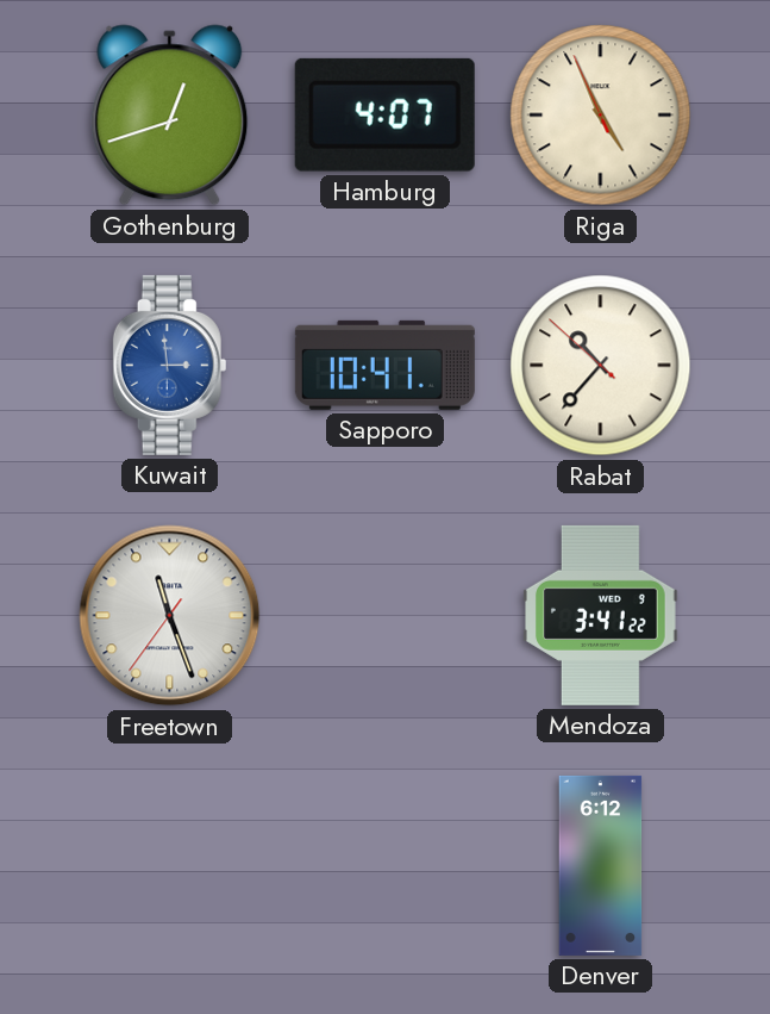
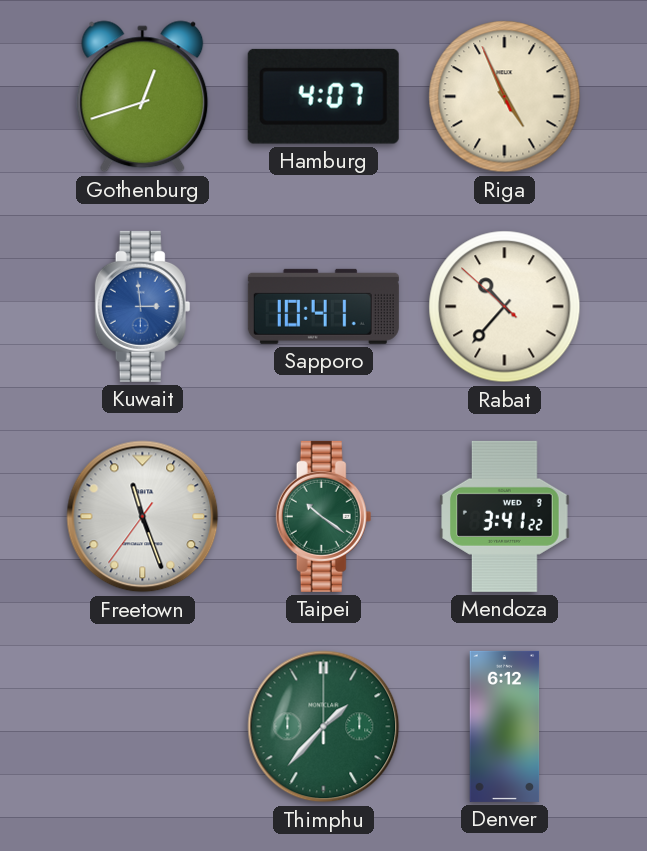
Taipei: none -> 10:21 (324, 516)
Thimphu: none -> 1:37 (324, 727)
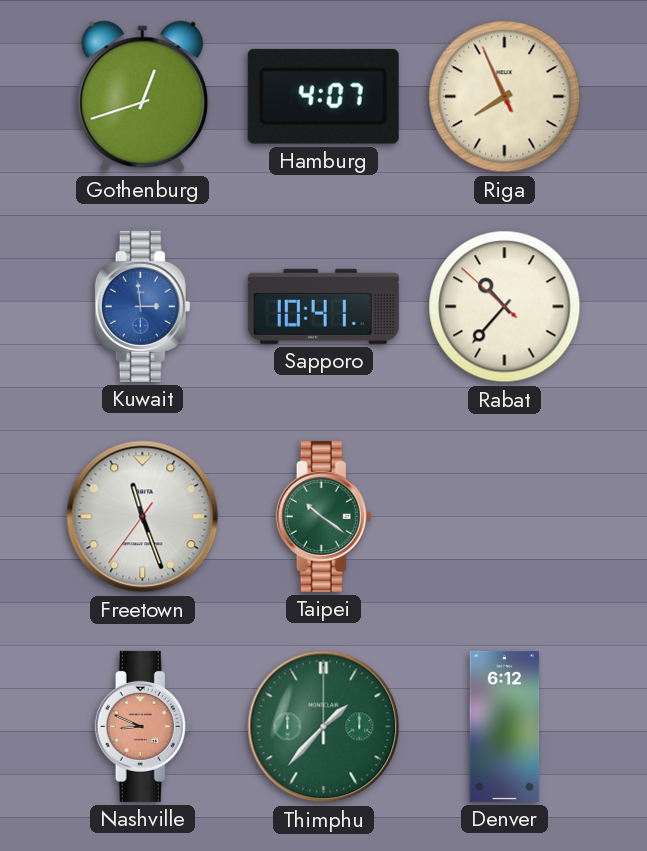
Riga: 4:55 -> 7:55 (505, 97)
Mendoza: 3:41 -> none (505, 516)
Nashville: none -> 8:49 (143, 726)
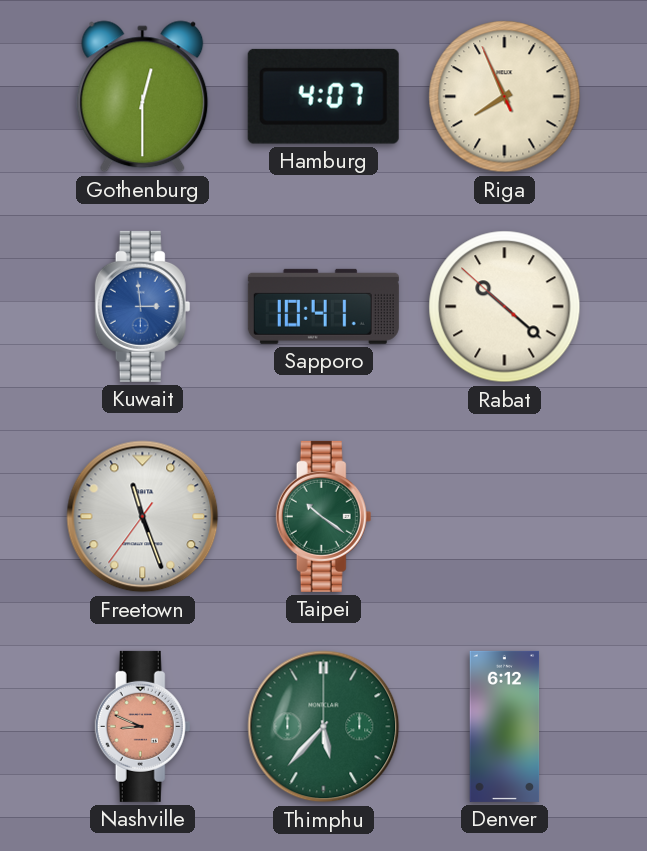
Gothenburg: 12:42 -> 12:30 (143, 97)
Rabat: 10:36 -> 10:21 (505, 307)
Thimphu: 1:37 -> 5:37 (324, 727)
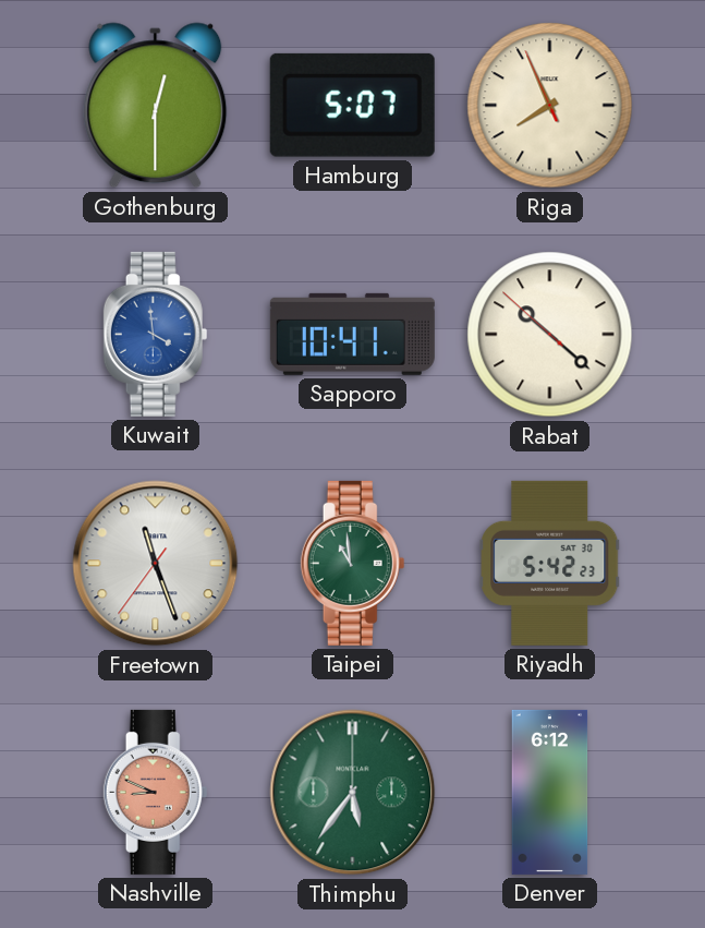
Hamburg: 4:07 -> 5:07 (352, 105)
Kuwait: 2:59 -> 3:59 (156, 334)
Taipei: 10:21 -> 10:59 (353, 563)
Riyadh: none -> 5:42 (550, 563)
Thimphu: 5:37 -> 5:36 (353, 793)
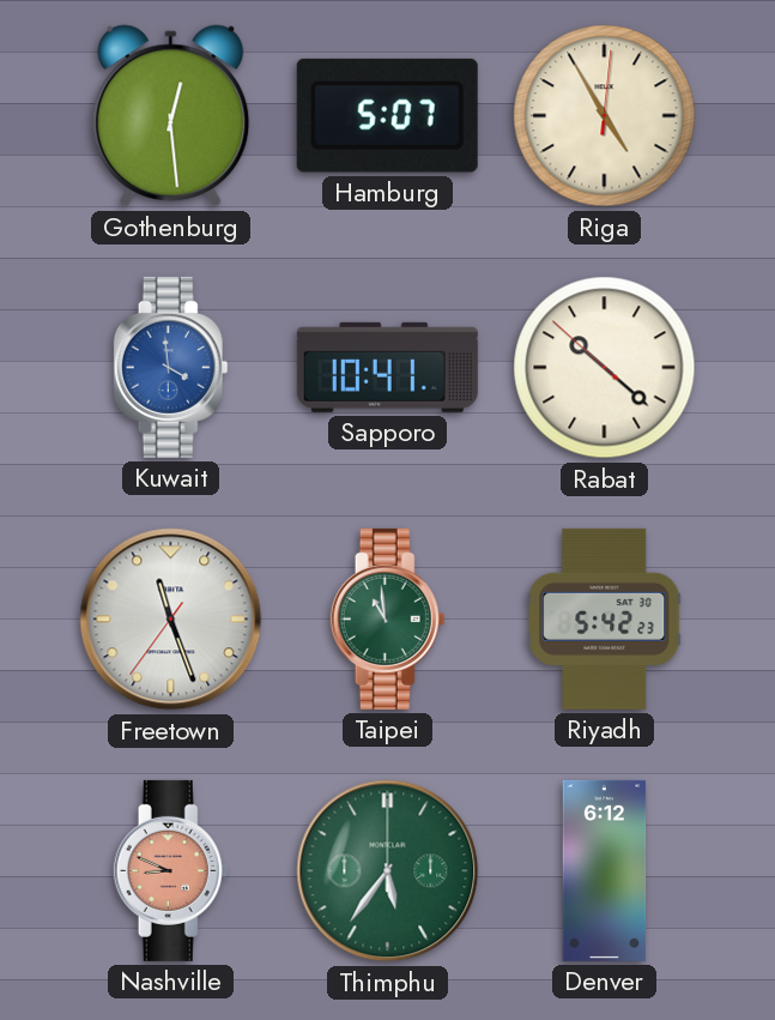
Gothenburg: 12:30 -> 12:29 (171, 116)
Riga: 7:55 -> 4:55 (605, 116)
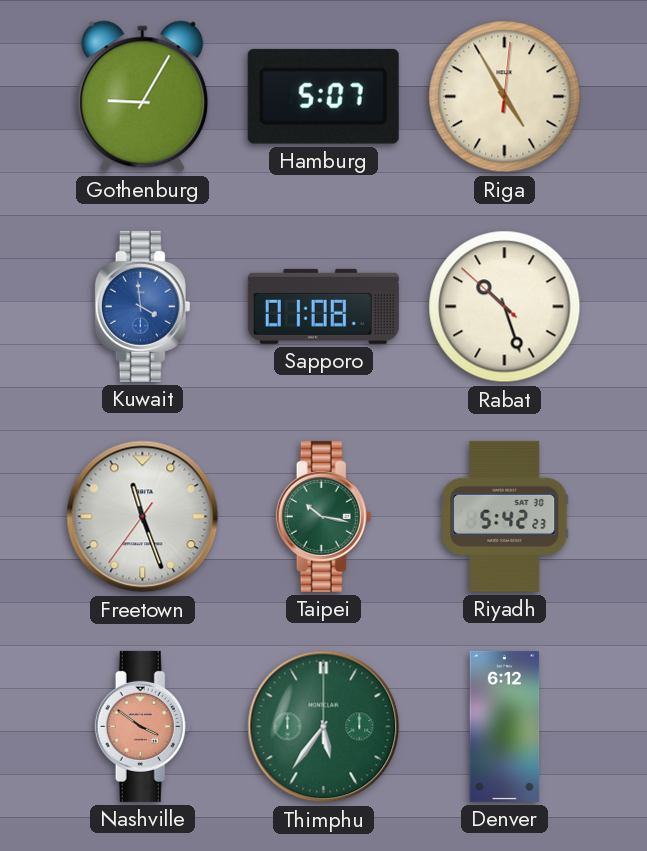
Gothenburg: 12:29 -> 9:05 (143, 97)
Sapporo: 10:41 -> 01:08 (323, 306)
Rabat: 10:21 -> 10:26 (505, 307)
Taipei: 10:59 -> 10:17 (324, 516)
Nashville: 8:49 -> 3:51 (143, 726)
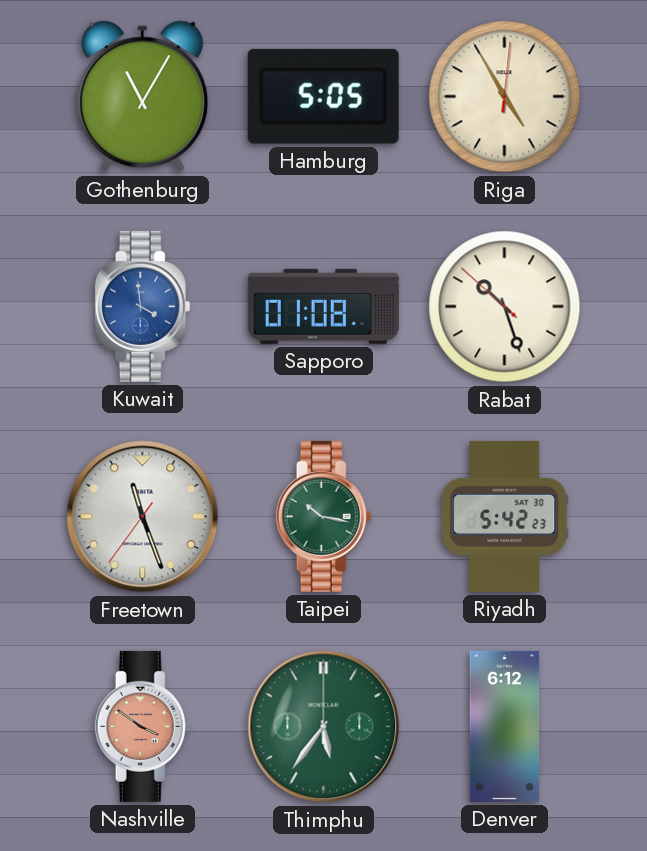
Gothenburg: 9:05 -> 11:05 (143, 97)
Hamburg: 5:07 -> 5:05 (323, 96)
